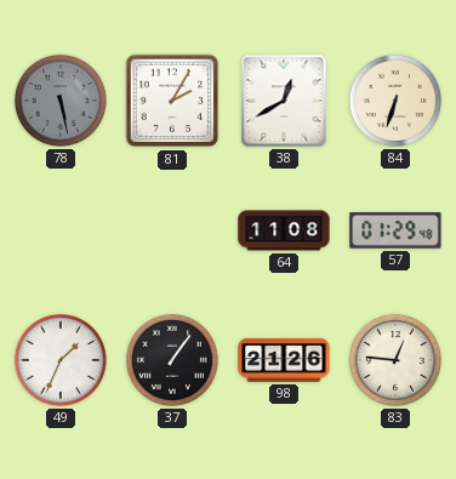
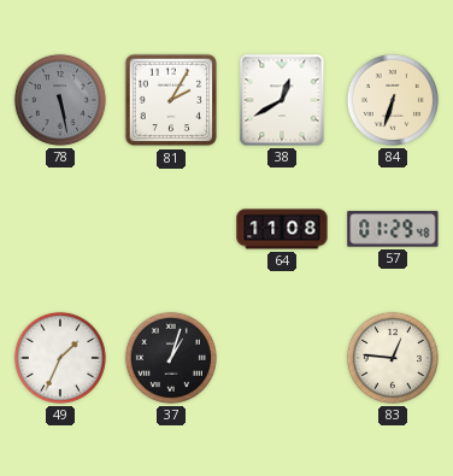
37: 1:06 -> 1:03 (171, 358)
98: 21:26 -> none (284, 360)
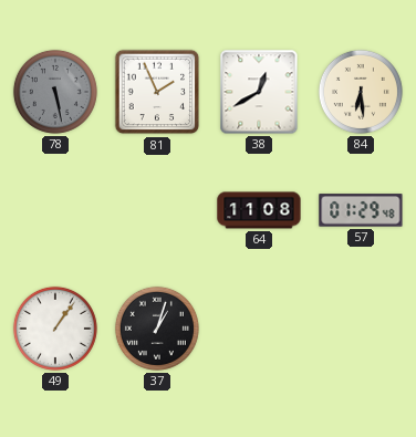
81: 2:05 -> 1:56 (157, 92)
84: 6:33 -> 6:29 (361, 92)
49: 1:34 -> 1:06 (55, 329)
83: 12:46 -> none (393, 358)
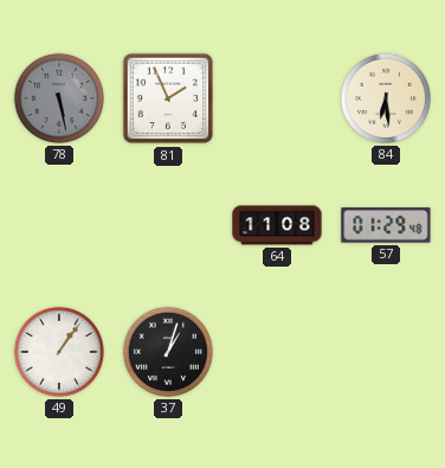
38: 12:40 -> none (259, 92)
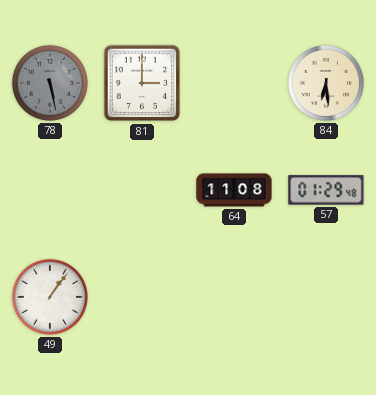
81: 1:56 -> 3:00 (142, 83)
37: 1:03 -> none (168, 352)
